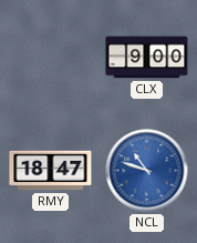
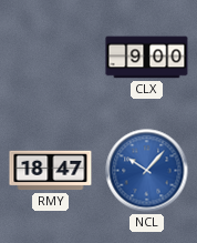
NCL: 10:48 -> 10:07 (147, 171)
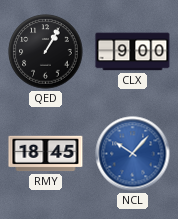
QED: none -> 1:05 (46, 52)
RMY: 18:47 -> 18:45 (46, 154)
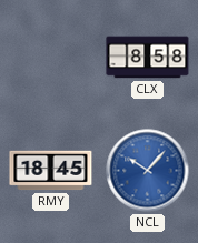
QED: 1:05 -> none (46, 52)
CLX: 9:00 -> 8:58 (148, 58)
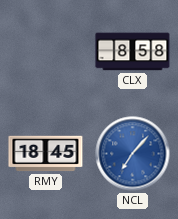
NCL: 10:07 -> 7:07 (133, 154)
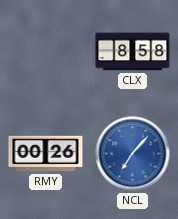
RMY: 18:45 -> 00:26 (46, 154)
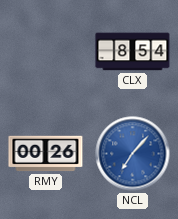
CLX: 8:58 -> 8:54 (133, 52)
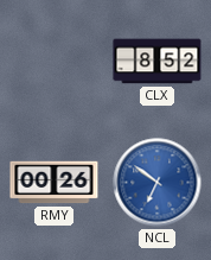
CLX: 8:54 -> 8:52 (158, 62)
NCL: 7:07 -> 6:51 (158, 183)
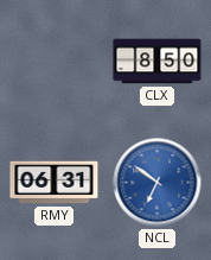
CLX: 8:52 -> 8:50 (158, 62)
RMY: 00:26 -> 06:31 (55, 183)
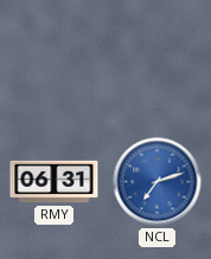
CLX: 8:50 -> none (158, 62)
NCL: 6:51 -> 7:12 (158, 182)
